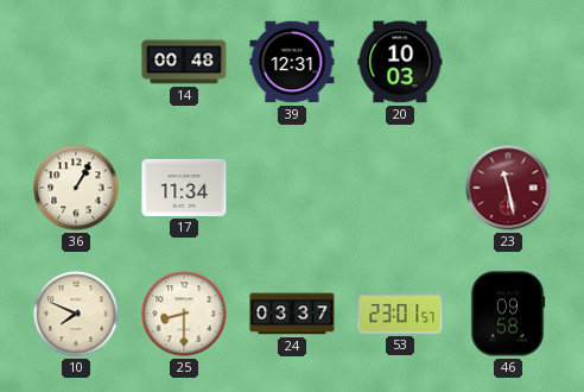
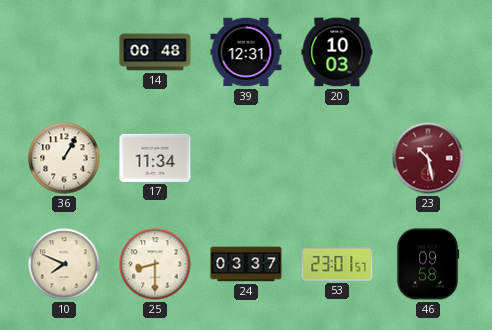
23: 11:28 -> 10:28 (428, 158)
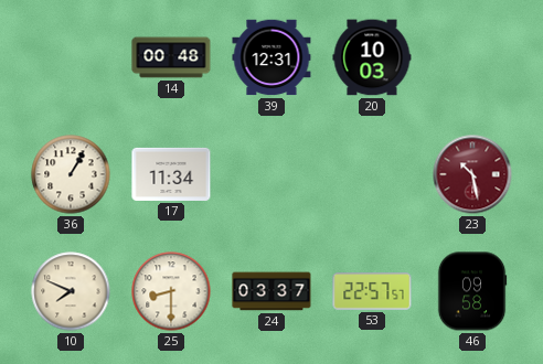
53: 23:01 -> 22:57 (372, 291)
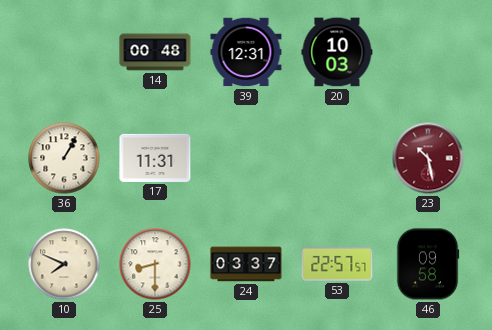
17: 11:34 -> 11:31 (155, 158)
